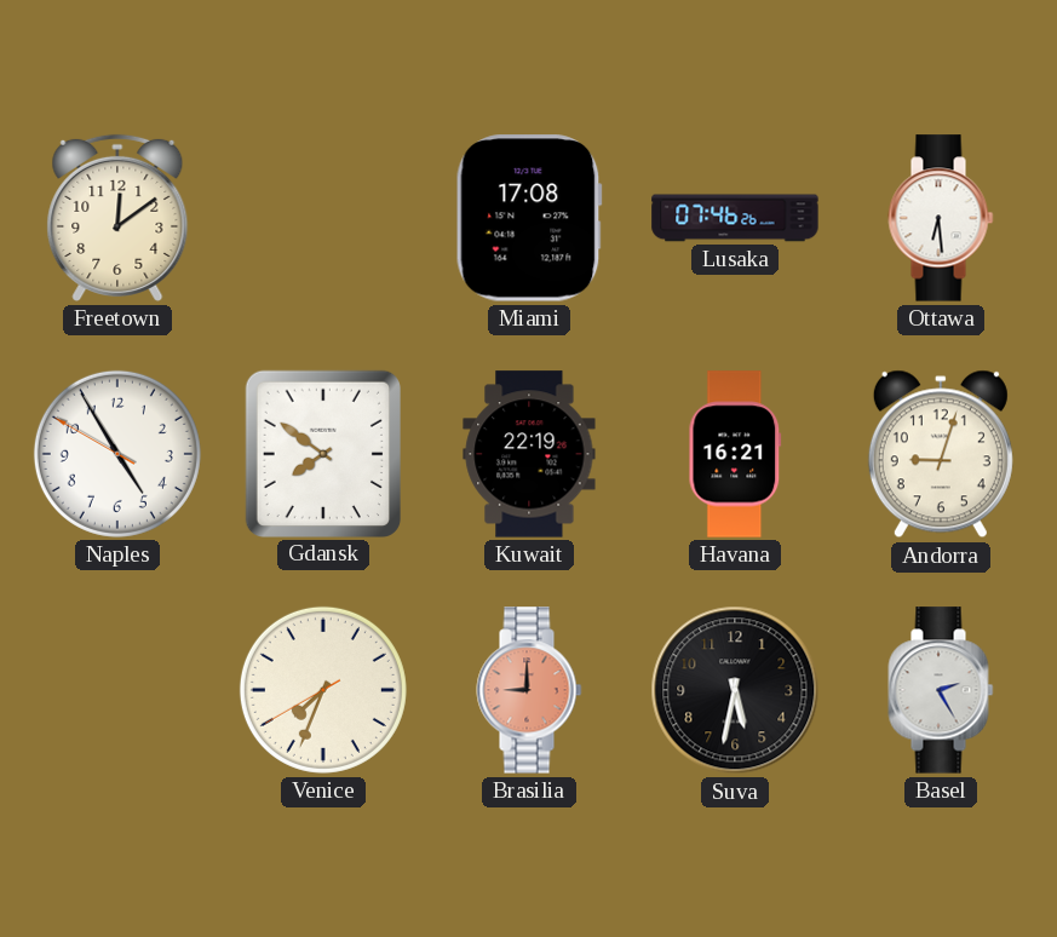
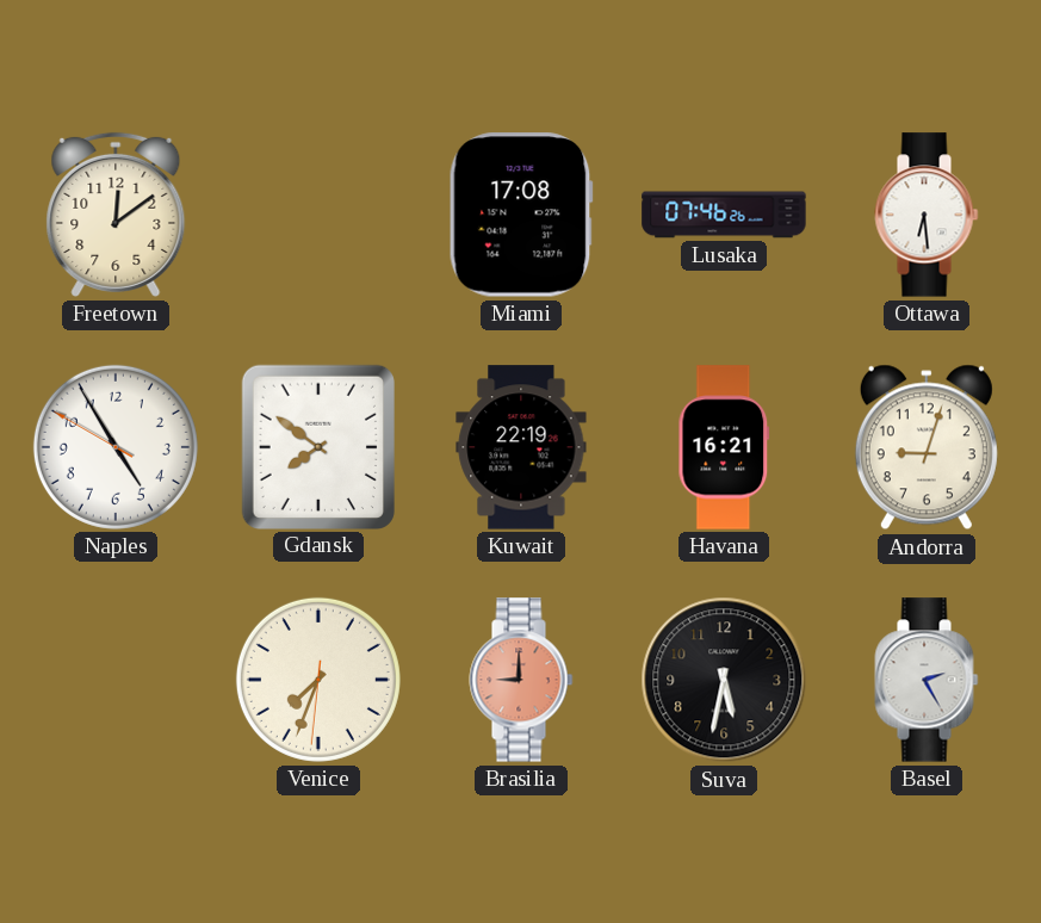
Venice: 7:33:40 -> 7:33:31 (318, 680)
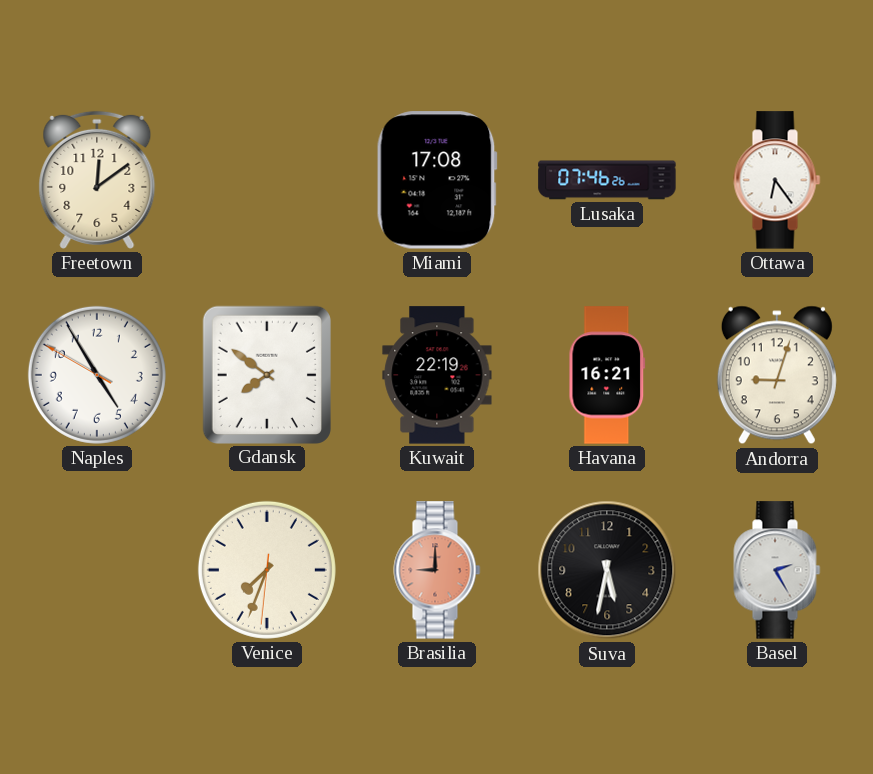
Ottawa: 6:29 -> 6:24 (777, 180)
